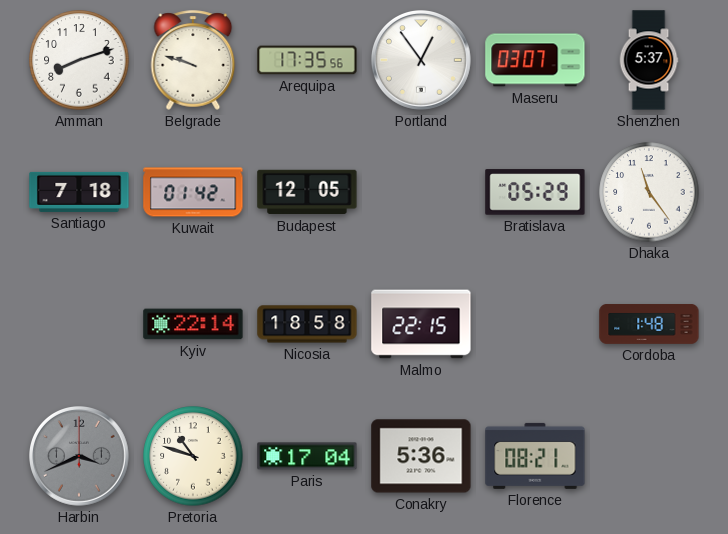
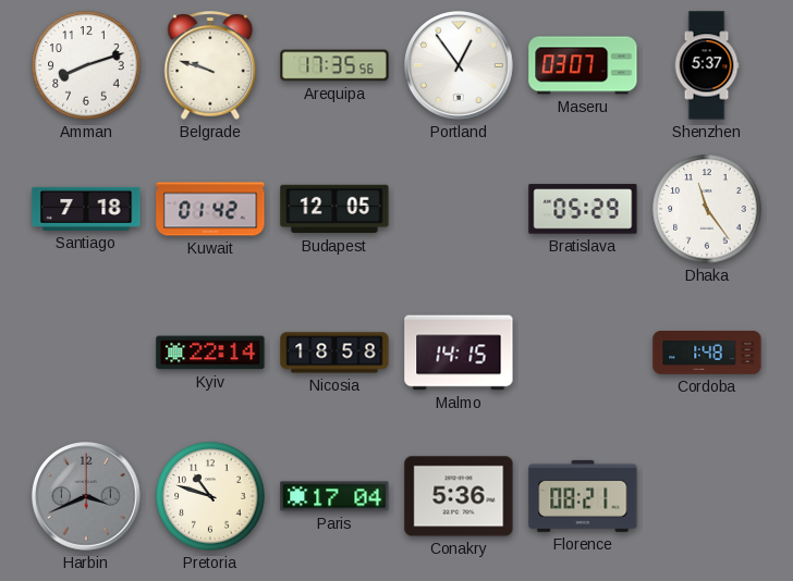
Malmo: 22:15 -> 14:15 (459, 353)
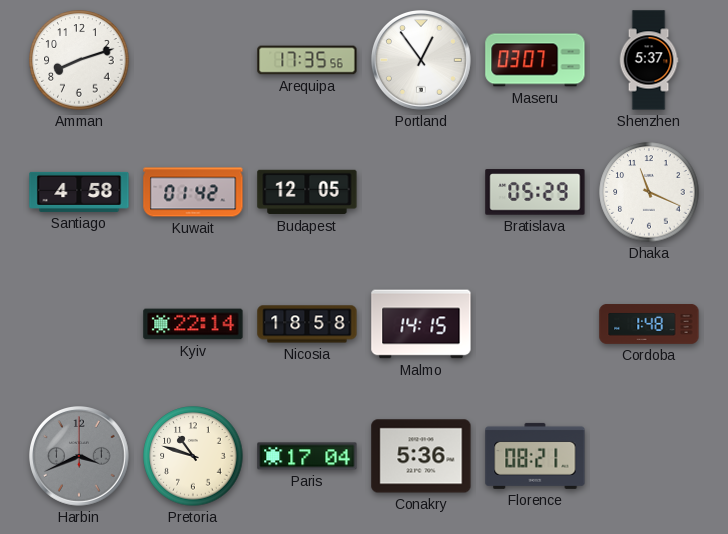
Belgrade: 9:48 -> none (210, 65)
Santiago: 7:18 -> 4:58 (79, 192)
Dhaka: 11:24 -> 11:19 (649, 192)
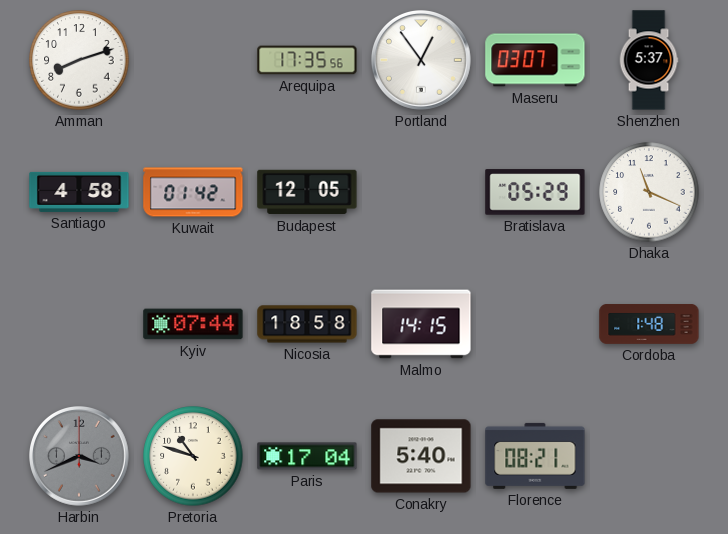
Kyiv: 22:14 -> 07:44 (193, 324)
Conakry: 5:36 -> 5:40 (421, 456)
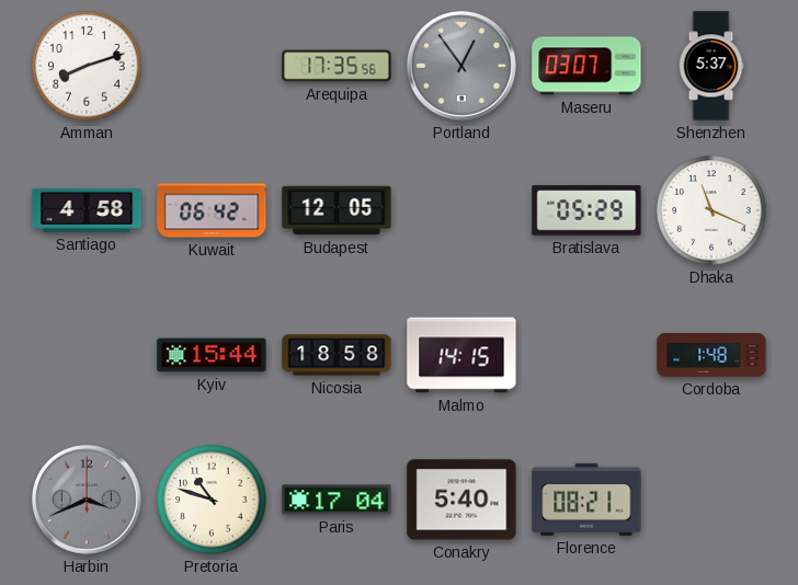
Portland dial: white -> grey (463, 67)
Kuwait: 01:42 -> 06:42 (212, 210)
Kyiv: 07:44 -> 15:44 (212, 355)
